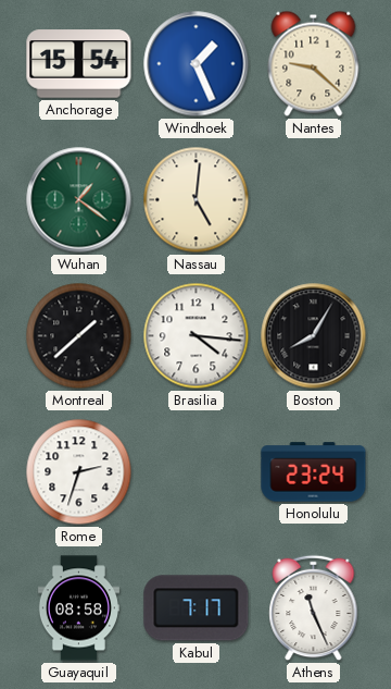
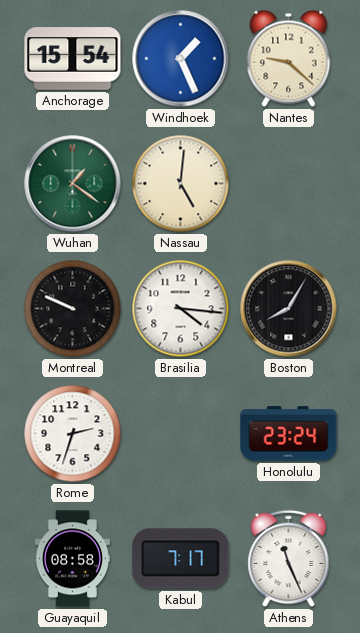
Montreal: 1:38 -> 9:49 (73, 309)
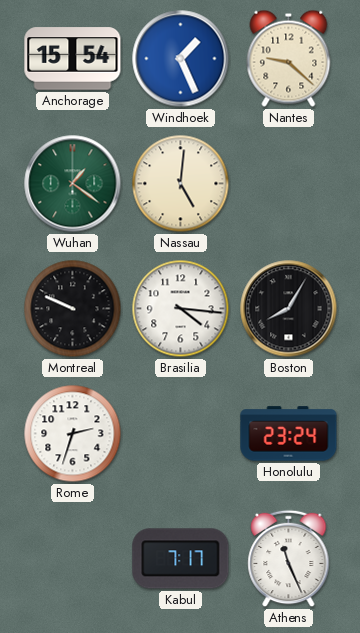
Guayaquil: 08:58 -> none (72, 559)
